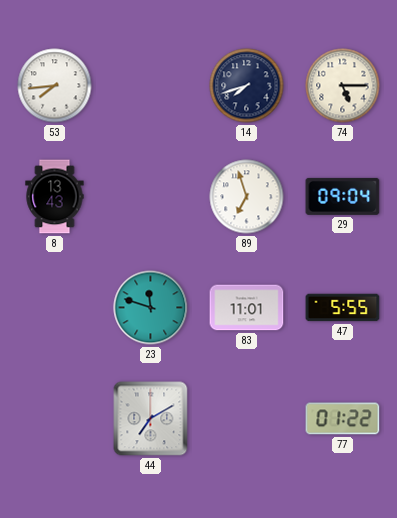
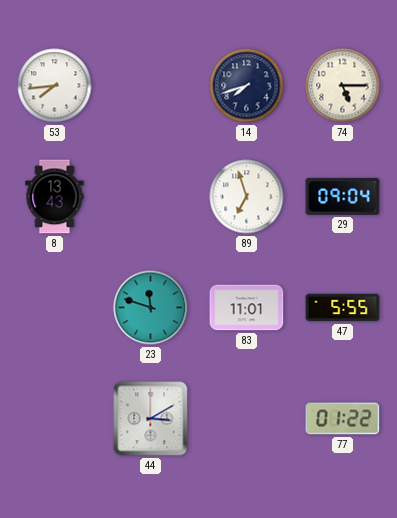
44: 7:10 -> 3:10 (151, 419)
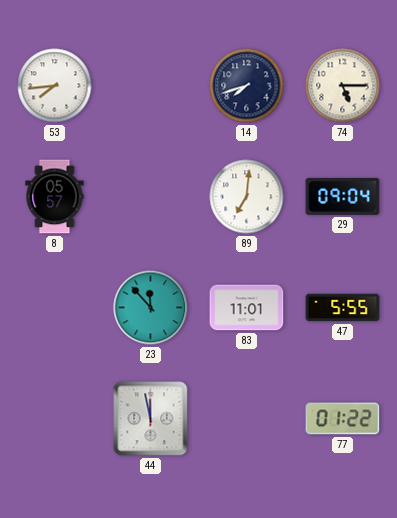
8: 13:43 -> 05:57 (55, 197)
89: 6:57 -> 7:01 (247, 197)
23: 11:48 -> 11:53 (151, 308)
44: 3:10 -> 11:58 (151, 419)
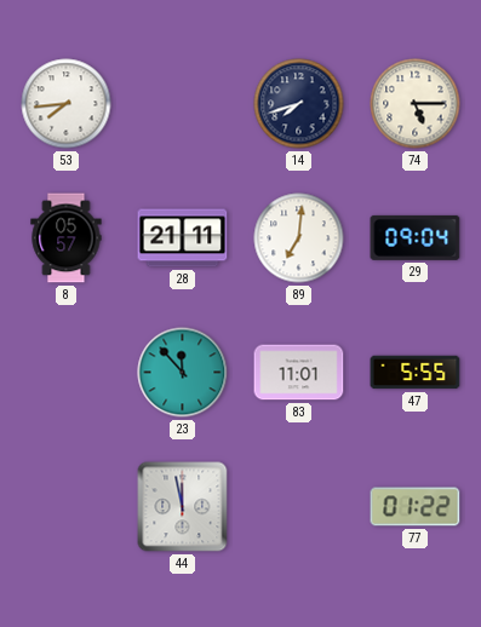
28: none -> 21:11 (183, 238)
